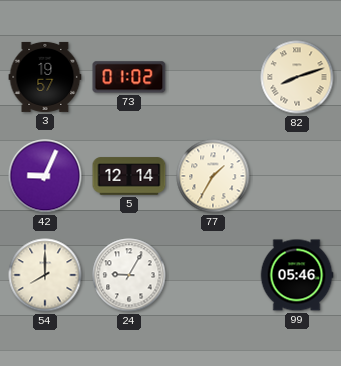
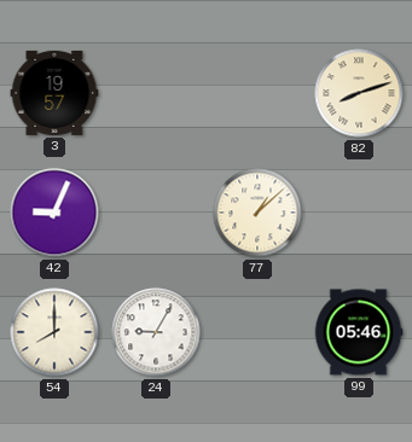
73: 01:02 -> none (129, 77)
5: 12:14 -> none (129, 176)
77: 1:35 -> 1:08 (257, 213)
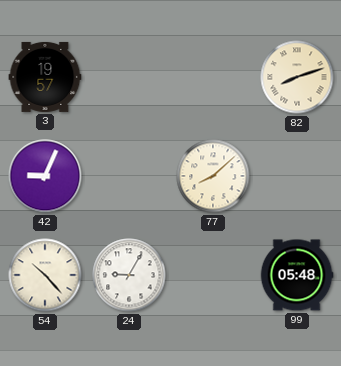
77: 1:08 -> 8:08 (213, 176)
54: 8:00 -> 10:23 (45, 275)
99: 05:46 -> 05:48 (297, 275)
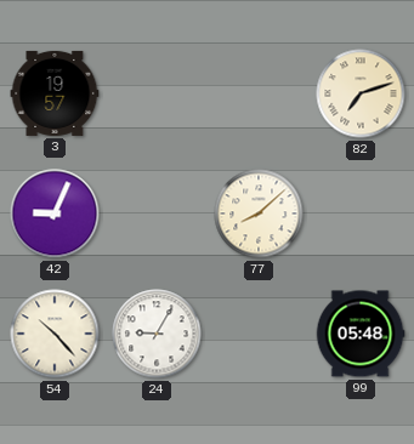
82: 8:12 -> 7:12 (361, 93)
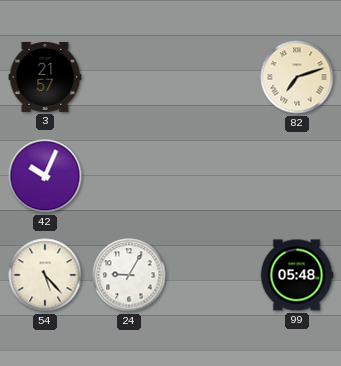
3: 19:57 -> 21:57 (45, 77)
42: 9:04 -> 10:04 (45, 176)
77: 8:08 -> none (259, 214)
54: 10:23 -> 5:23 (45, 275)
